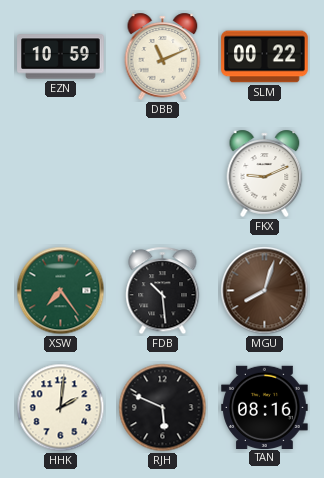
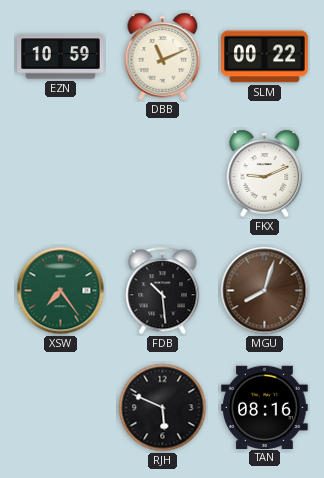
HHK: 2:01 -> none (61, 408)
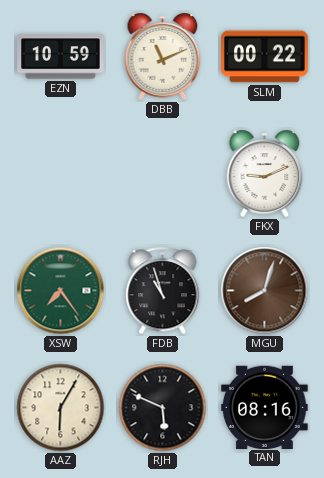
FDB: 10:29 -> 10:57 (163, 291)
AAZ: none -> 6:05 (61, 408)
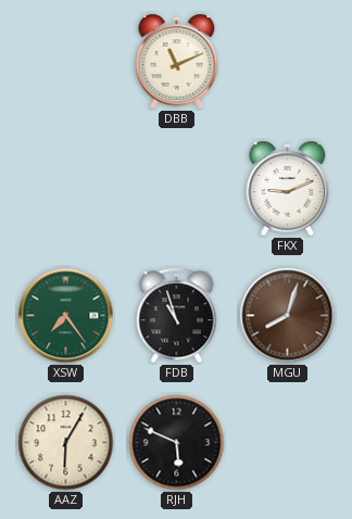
EZN: 10:59 -> none (61, 57)
SLM: 00:22 -> none (265, 57)
TAN: 08:16 -> none (265, 407)
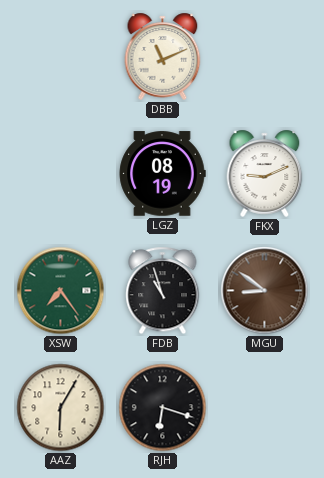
LGZ: none -> 08:19 (162, 174)
MGU: 8:03 -> 8:51 (265, 291)
RJH: 5:49 -> 6:18 (163, 408)
